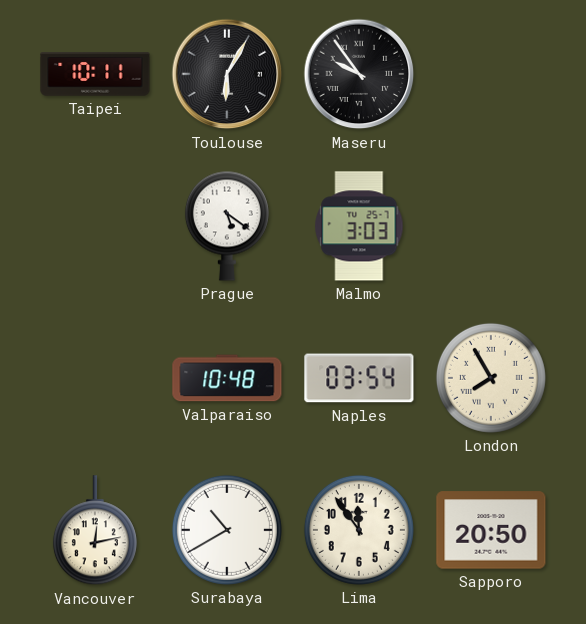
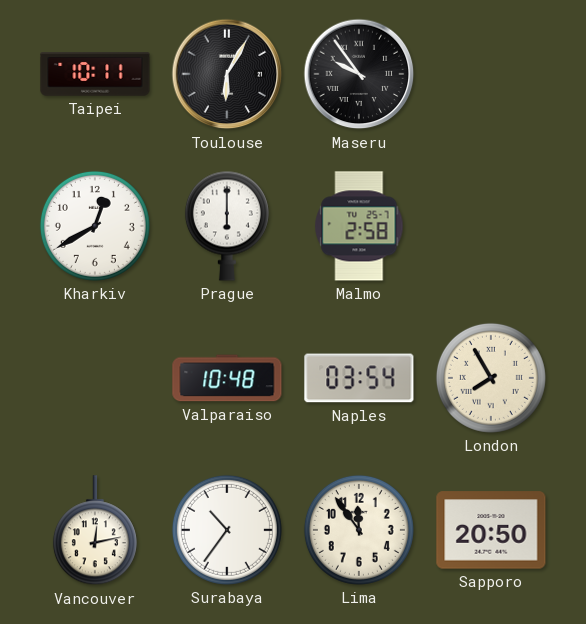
Kharkiv: none -> 12:40 (95, 226)
Prague: 5:21 -> 6:00 (227, 226)
Malmo: 3:03 -> 2:58 (359, 226)
Surabaya: 10:40 -> 10:36 (227, 530)
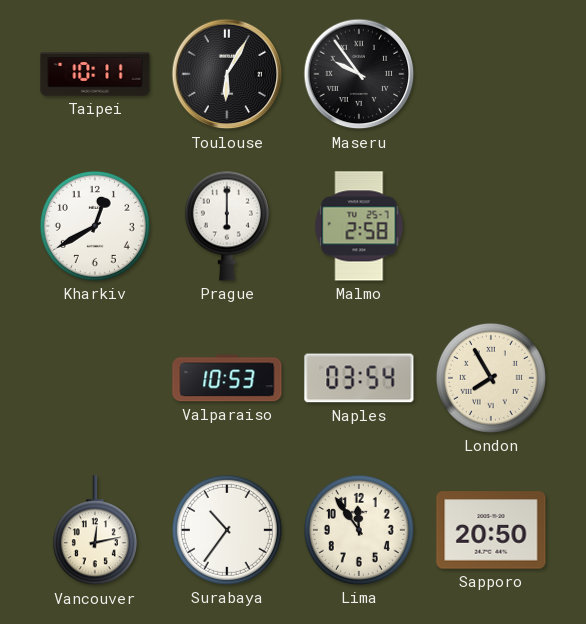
Valparaiso: 10:48 -> 10:53 (227, 378)
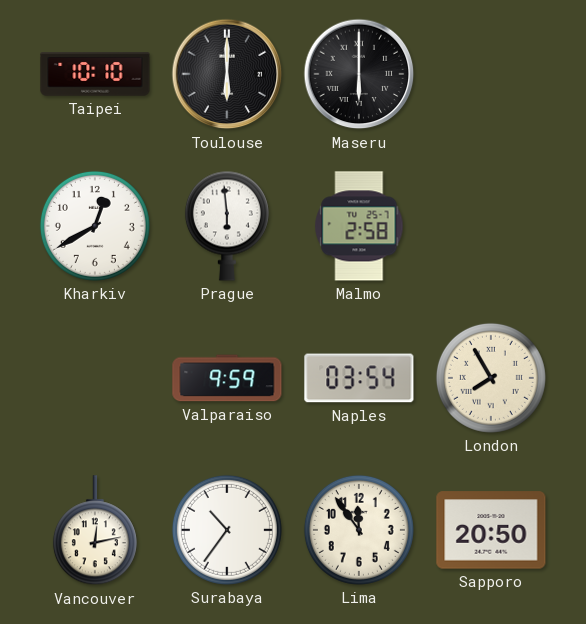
Taipei: 10:11 -> 10:10 (95, 74)
Toulouse: 6:05 -> 6:00 (227, 74)
Maseru: 9:54 -> 6:00 (359, 74)
Prague: 6:00 -> 5:59 (227, 226)
Valparaiso: 10:53 -> 9:59 (227, 378)
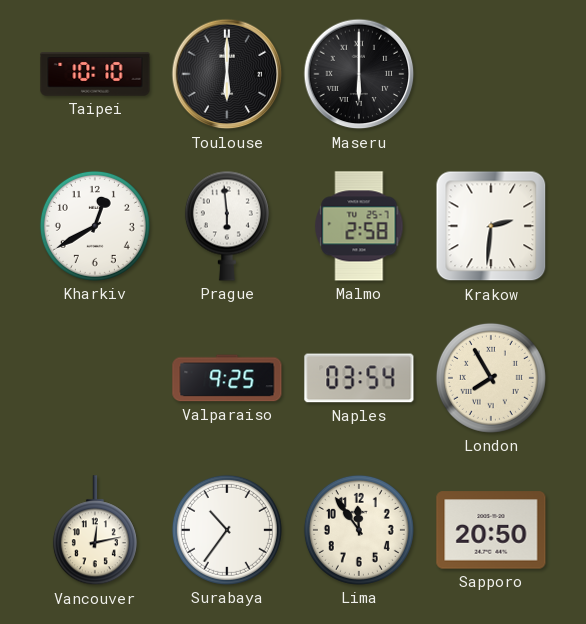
Krakow: none -> 2:31 (491, 226)
Valparaiso: 9:59 -> 9:25 (227, 378)
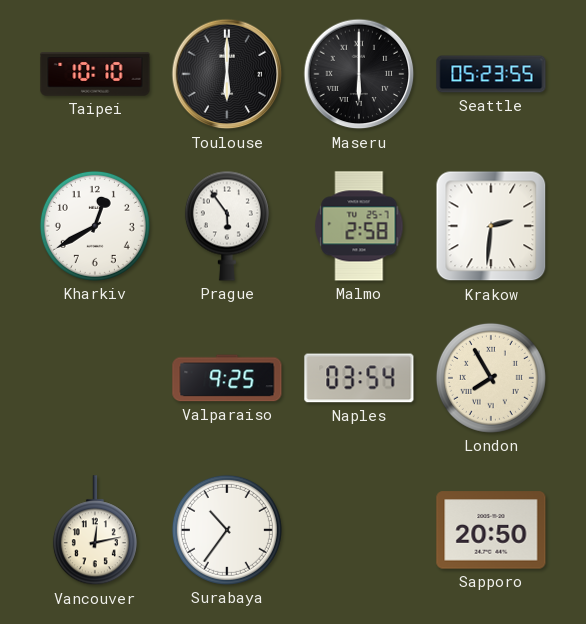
Seattle: none -> 05:23 (491, 74)
Prague: 5:59 -> 5:54 (227, 226)
Lima: 11:54 -> none (359, 530)
